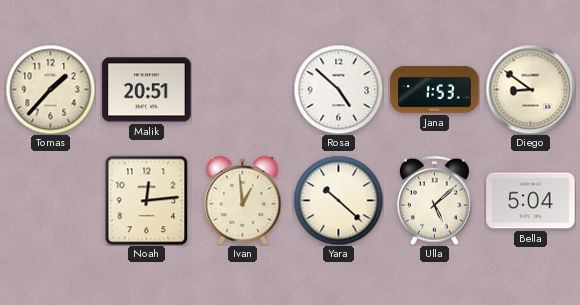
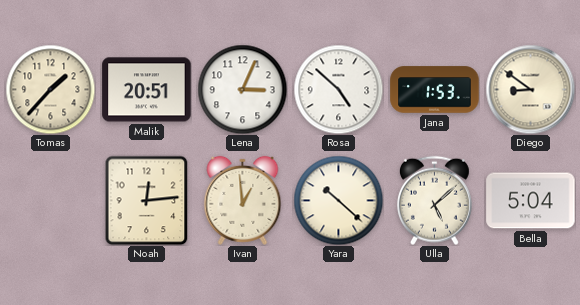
Lena: none -> 3:04 (242, 89)
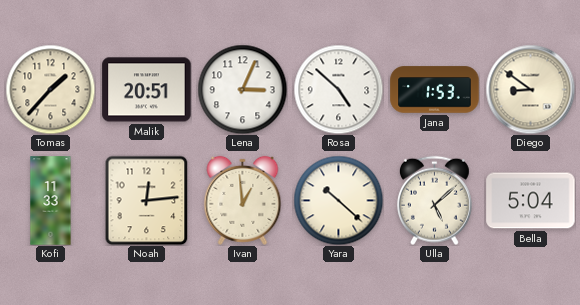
Kofi: none -> 11:33 (51, 201)
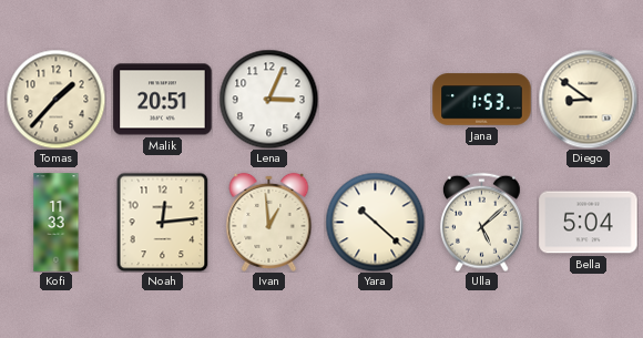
Rosa: 4:52 -> none (338, 89)
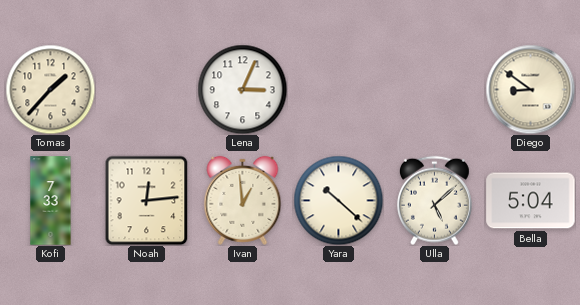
Malik: 20:51 -> none (163, 100)
Jana: 1:53 -> none (482, 100)
Kofi: 11:33 -> 7:33 (51, 201)
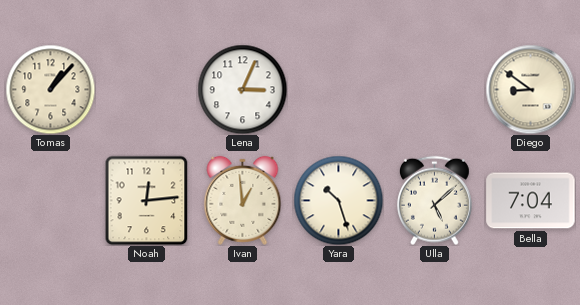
Tomas: 1:37 -> 1:07 (50, 89)
Kofi: 7:33 -> none (51, 201)
Yara: 10:22 -> 10:27 (338, 200)
Bella: 5:04 -> 7:04 (531, 201)
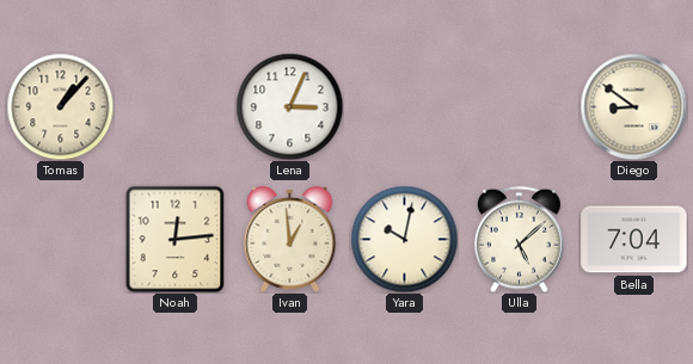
Yara: 10:27 -> 10:02 (404, 239)
